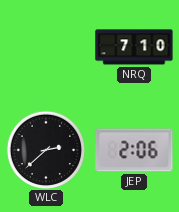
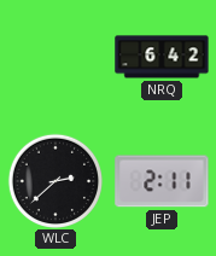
NRQ: 7:10 -> 6:42 (162, 57)
JEP: 2:06 -> 2:11 (162, 181)
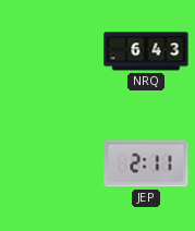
NRQ: 6:42 -> 6:43 (146, 51)
WLC: 2:38 -> none (54, 180)
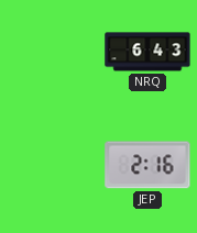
JEP: 2:11 -> 2:16 (147, 165)
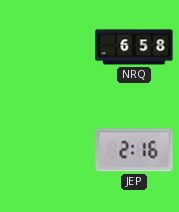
NRQ: 6:43 -> 6:58 (134, 47)
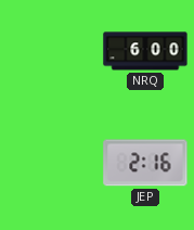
NRQ: 6:58 -> 6:00 (145, 51)
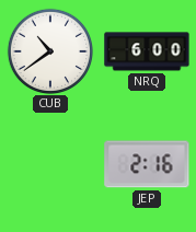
CUB: none -> 10:39 (49, 50)
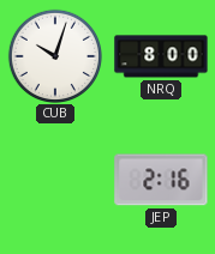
CUB: 10:39 -> 10:03 (54, 55)
NRQ: 6:00 -> 8:00 (161, 56)
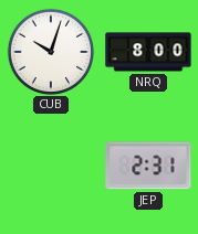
JEP: 2:16 -> 2:31 (148, 166)
